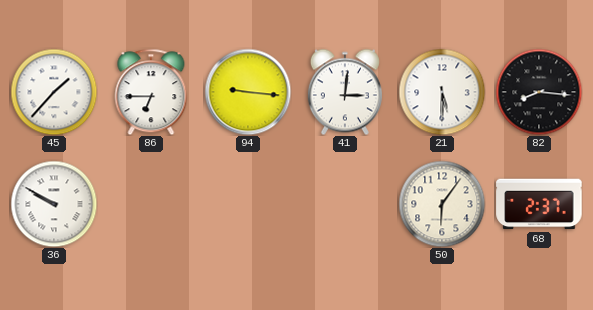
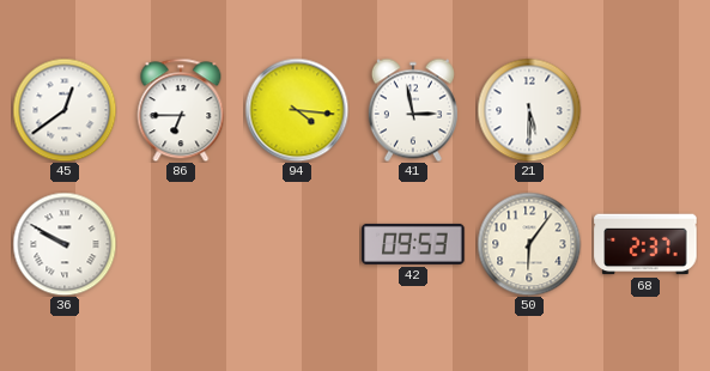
45: 1:37 -> 12:39 (65, 110)
94: 9:16 -> 4:16 (297, 110)
41: 3:01 -> 2:58 (413, 110)
82: 8:16 -> none (539, 92)
42: none -> 09:53 (413, 244)
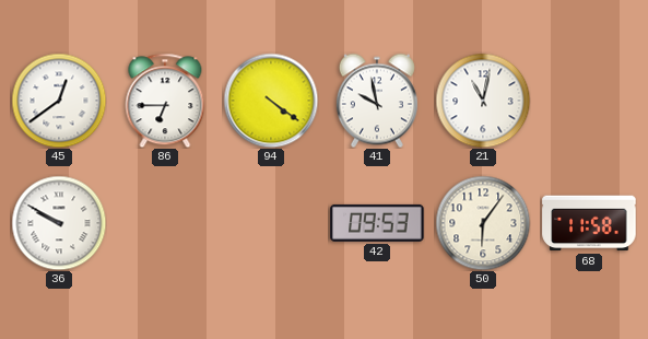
94: 4:16 -> 4:21 (271, 101)
41: 2:58 -> 9:58 (377, 101)
21: 5:30 -> 11:02 (483, 101)
68: 2:37 -> 11:58 (589, 223)
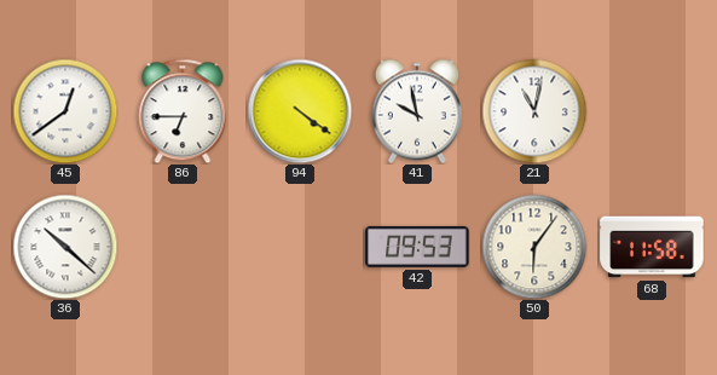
36: 9:50 -> 10:22 (65, 247)
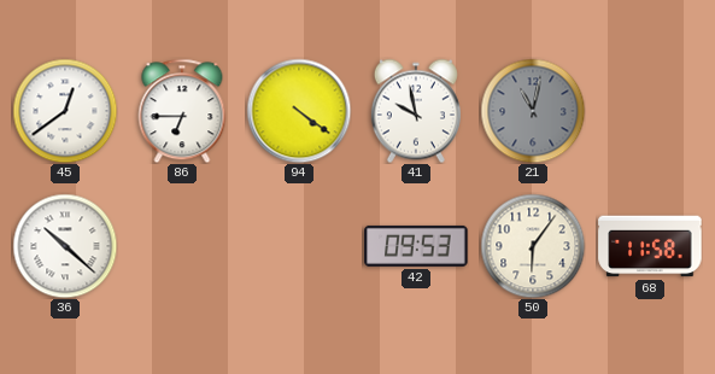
21 dial: white -> grey (533, 111)
